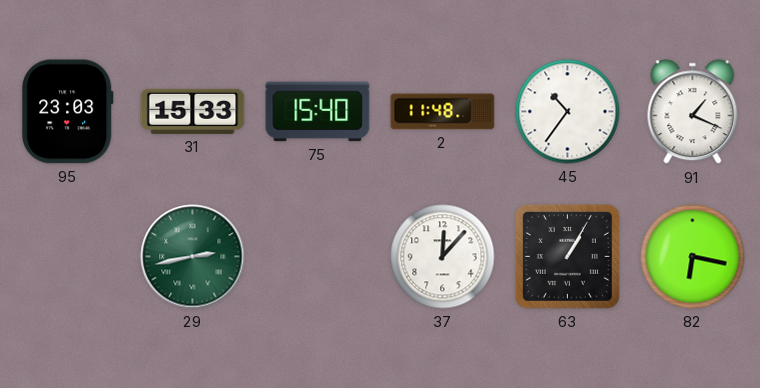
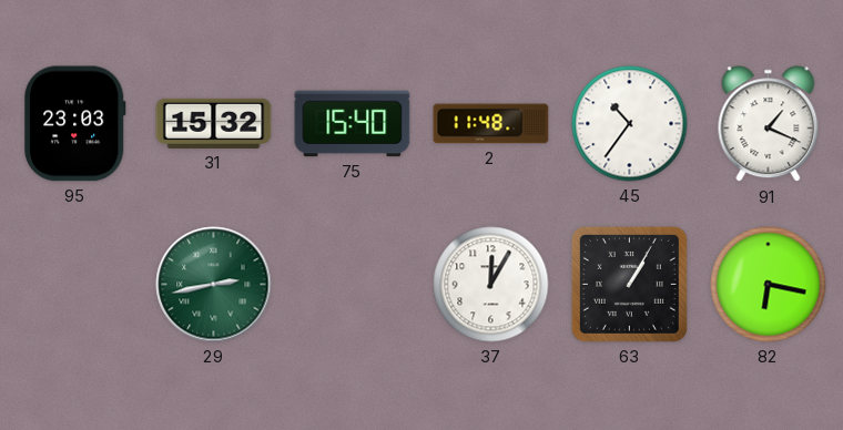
31: 15:33 -> 15:32 (214, 123)
37: 12:07 -> 12:05 (491, 285)
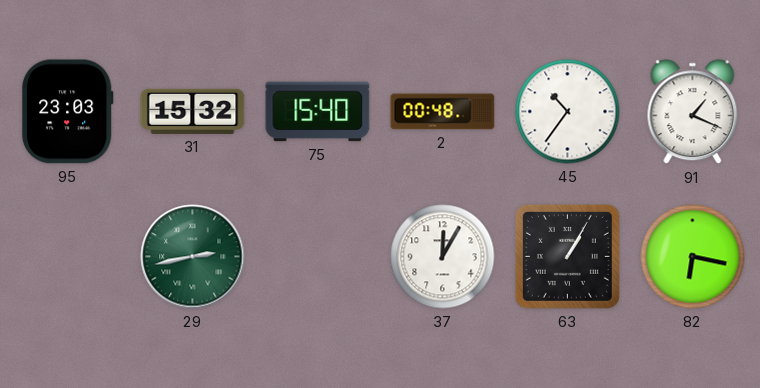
2: 11:48 -> 00:48 (443, 112)
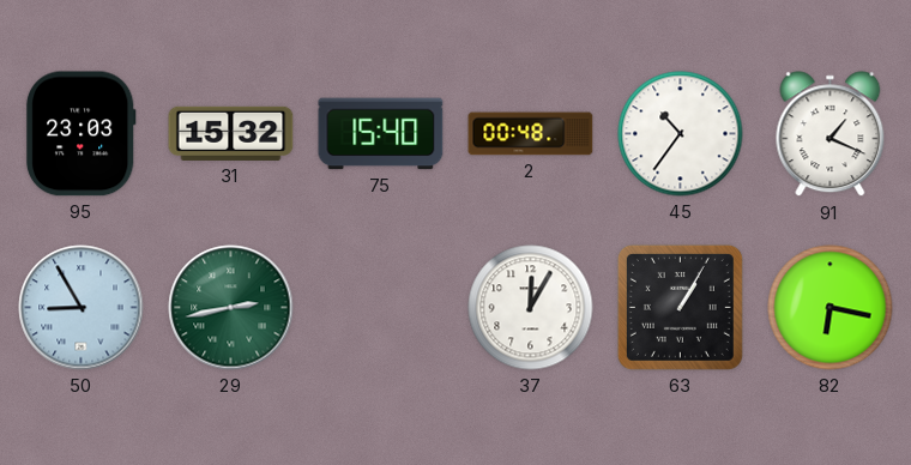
50: none -> 8:55 (82, 308)
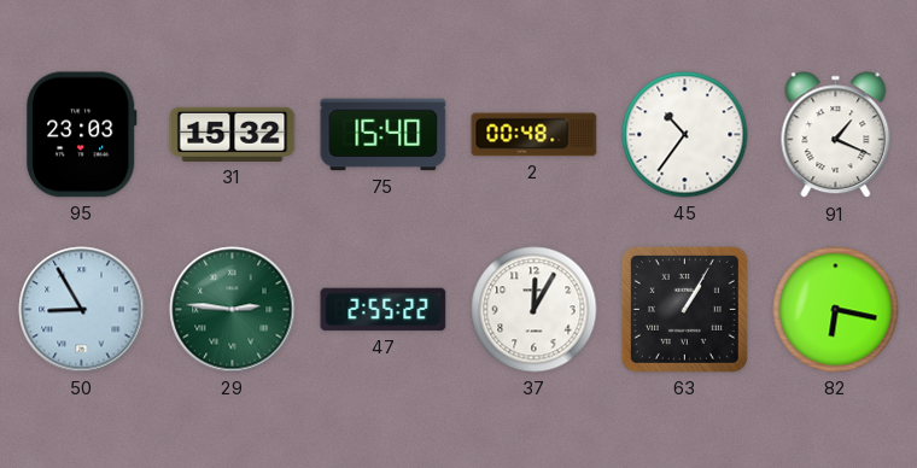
29: 2:43 -> 2:46 (233, 310)
47: none -> 2:55 (384, 310)
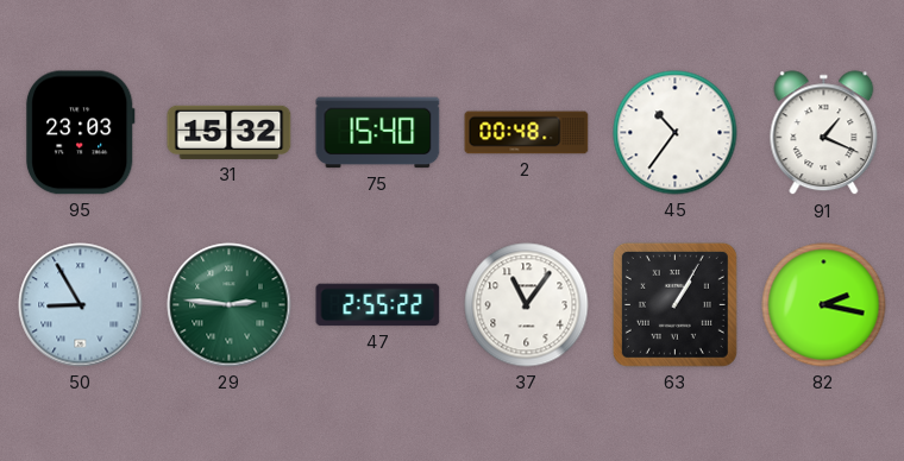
37: 12:05 -> 11:06 (527, 305)
82: 6:17 -> 2:17 (824, 305)
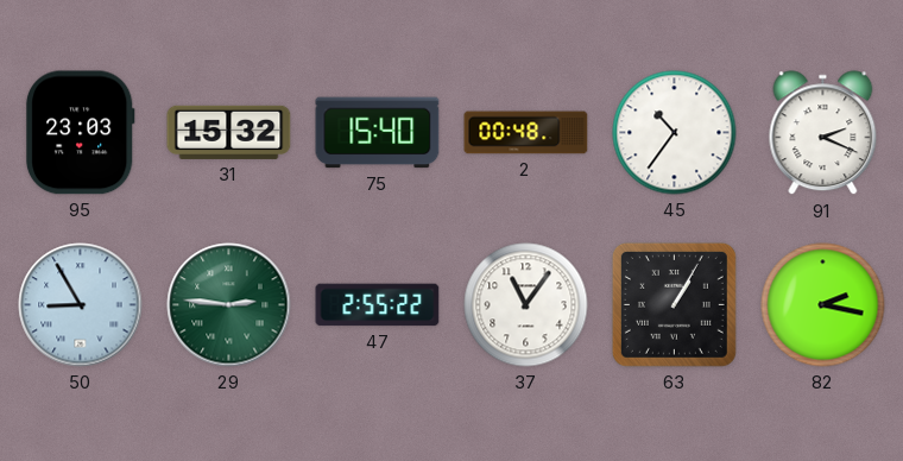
91: 1:19 -> 2:19 (823, 133)
